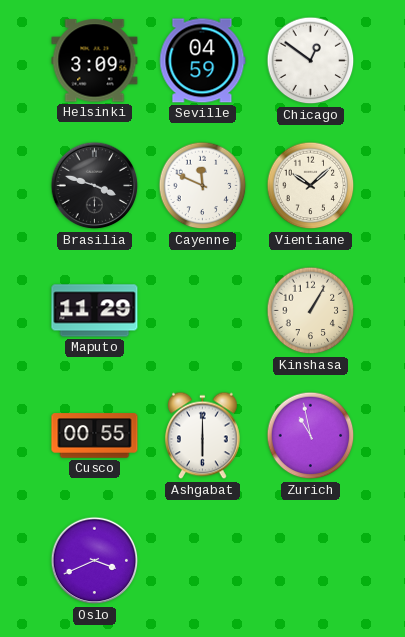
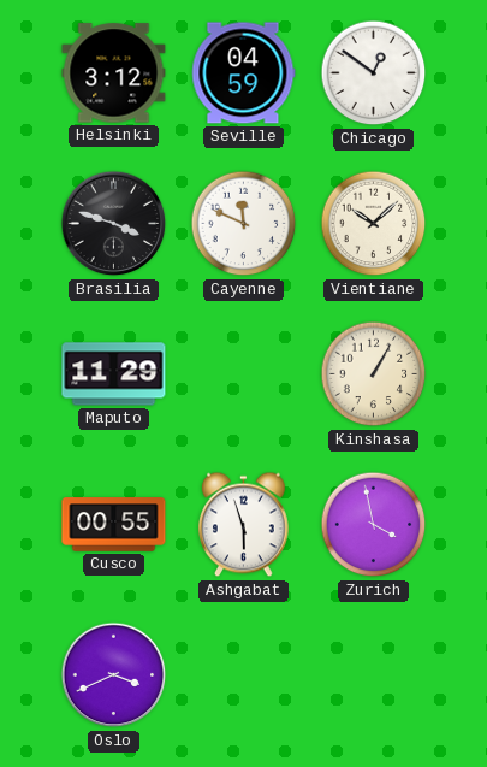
Helsinki: 3:09 -> 3:12 (114, 73)
Ashgabat: 6:00 -> 5:57 (244, 525)
Zurich: 10:58 -> 3:58 (374, 525)
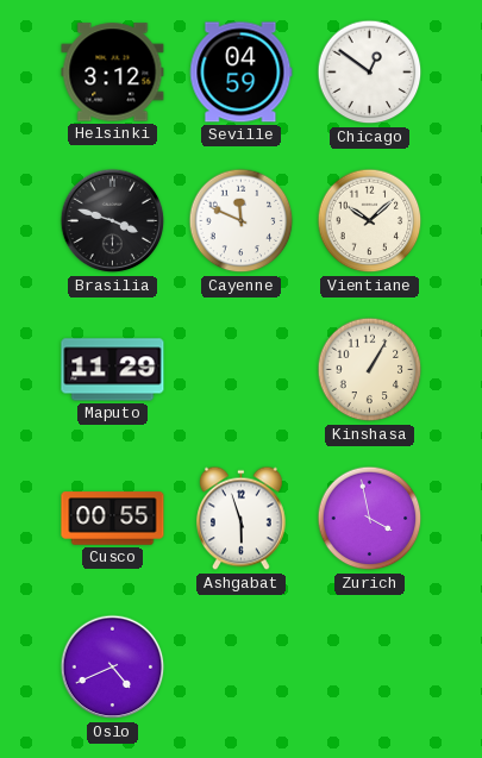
Oslo: 3:41 -> 4:41 (113, 668)
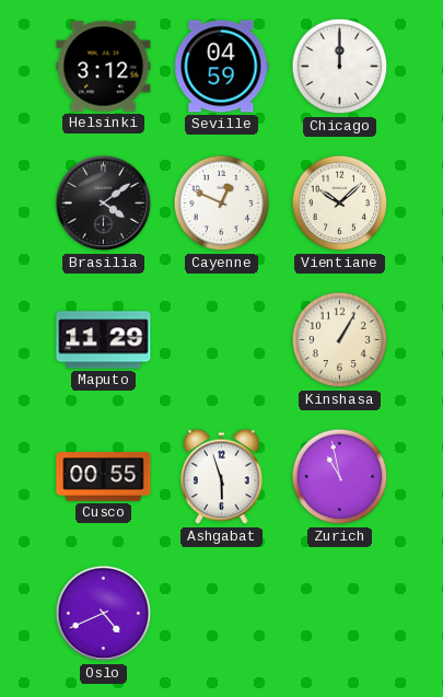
Chicago: 12:51 -> 12:00 (340, 67)
Brasilia: 3:48 -> 4:09 (104, 204)
Cayenne: 11:49 -> 12:49 (222, 204)
Zurich: 3:58 -> 10:58 (340, 477)
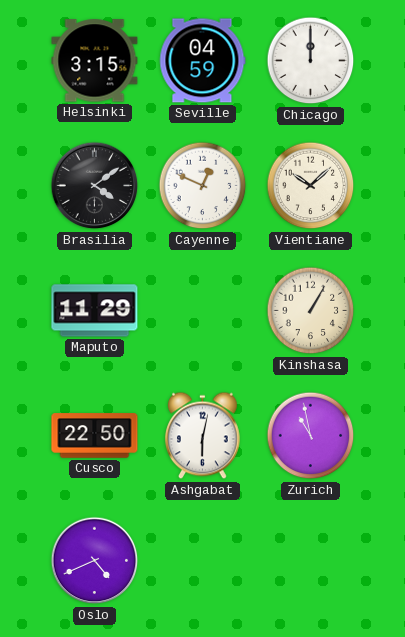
Helsinki: 3:12 -> 3:15 (95, 61)
Cusco: 00:55 -> 22:50 (95, 436)
Ashgabat: 5:57 -> 6:02 (203, 436)
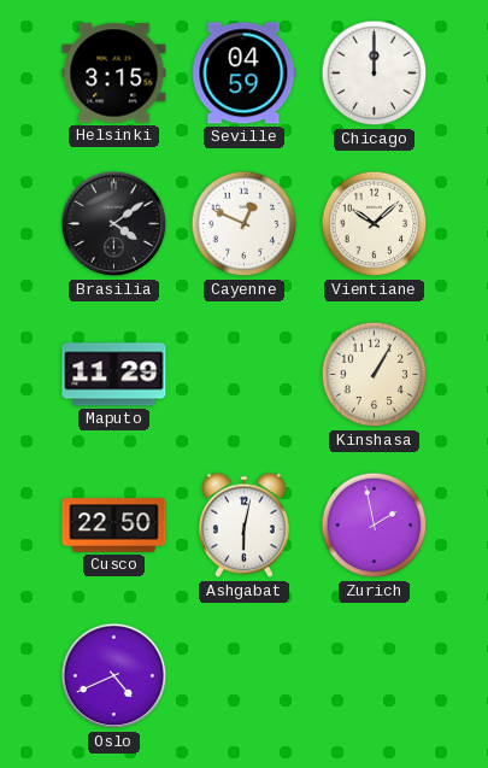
Zurich: 10:58 -> 1:58 (375, 526)
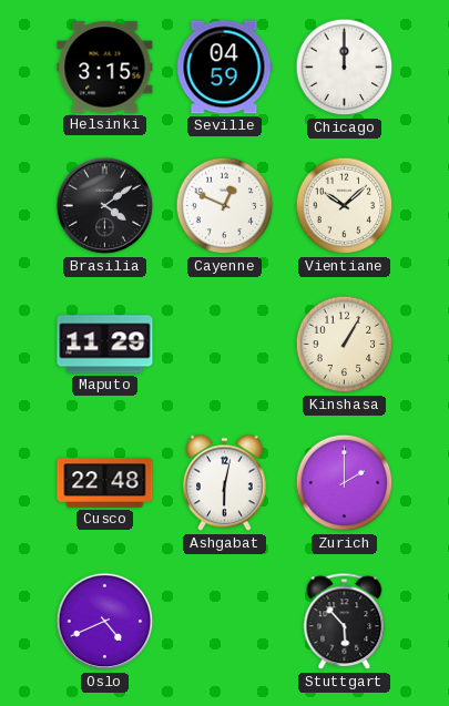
Cusco: 22:50 -> 22:48 (105, 483)
Zurich: 1:58 -> 2:00 (345, 483)
Stuttgart: none -> 5:53 (345, 622)
